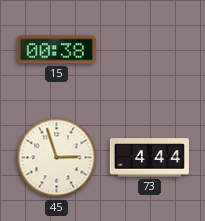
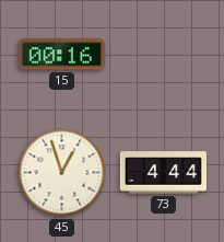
15: 00:38 -> 00:16 (61, 55)
45: 2:57 -> 12:57 (62, 173)
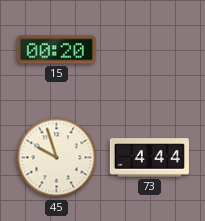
15: 00:16 -> 00:20 (56, 50)
45: 12:57 -> 9:57 (57, 158)
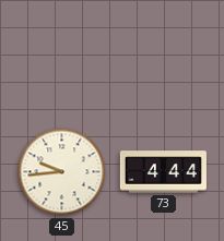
15: 00:20 -> none (56, 50)
45: 9:57 -> 9:44 (62, 172)
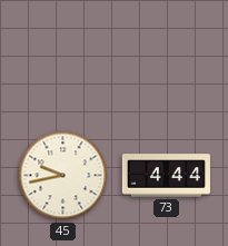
45: 9:44 -> 9:43 (63, 176)
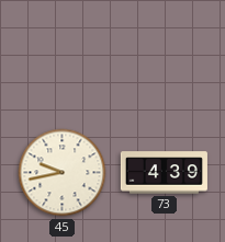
73: 4:44 -> 4:39 (164, 173)
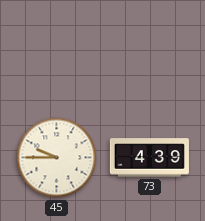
45: 9:43 -> 9:45 (57, 158)
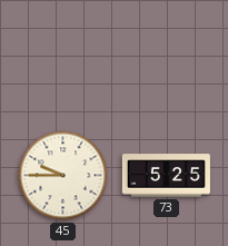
73: 4:39 -> 5:25 (166, 176)
